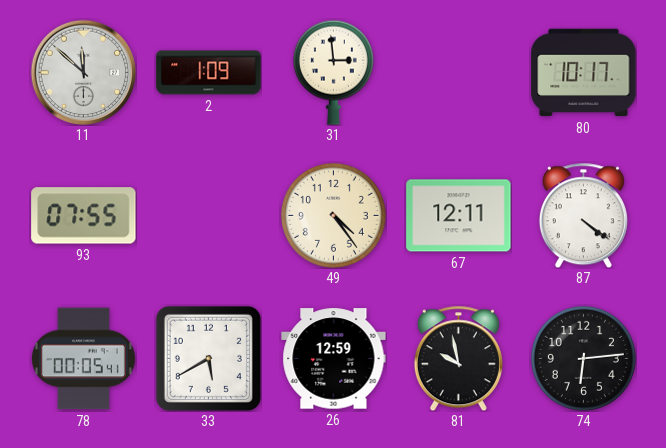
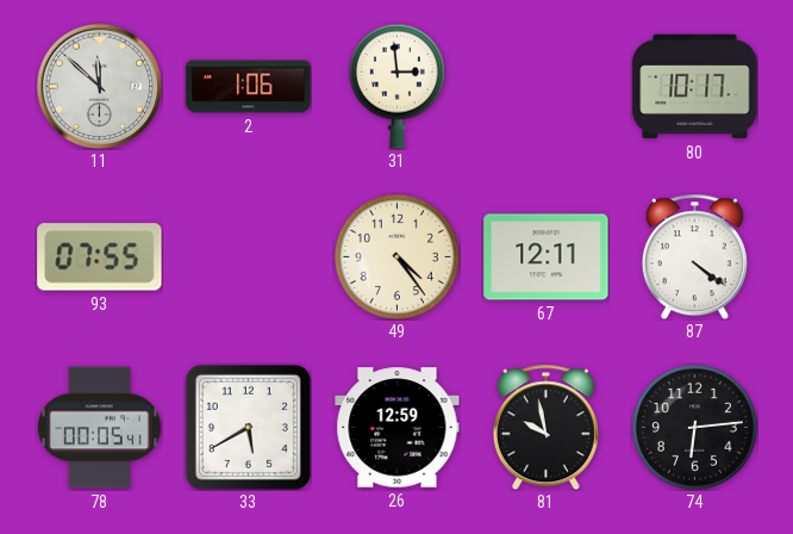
2: 1:09 -> 1:06 (249, 87)
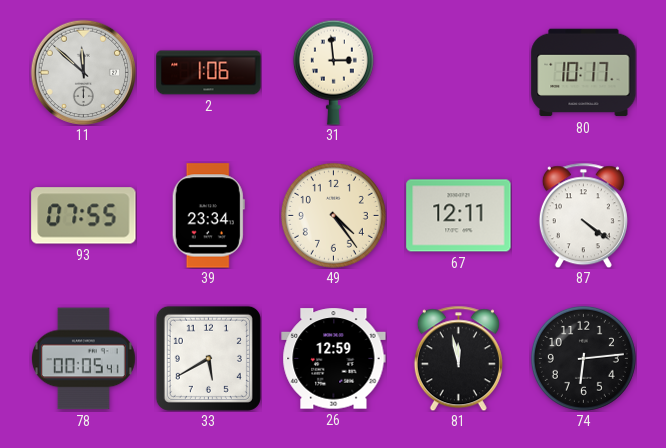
39: none -> 23:34 (208, 216)
81: 9:58 -> 11:58 (458, 358)
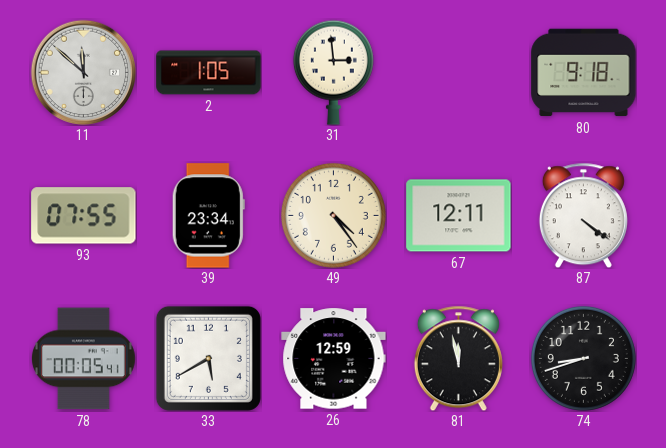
2: 1:06 -> 1:05 (209, 73)
80: 10:17 -> 9:18 (584, 73)
74: 6:14 -> 8:42 (583, 358)
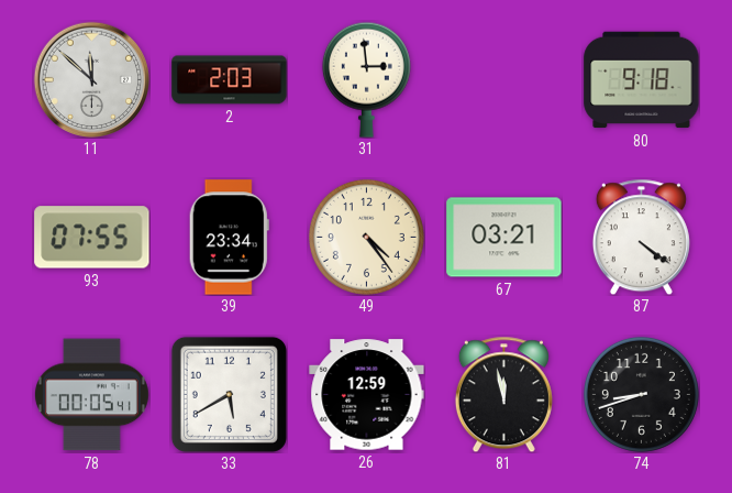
2: 1:05 -> 2:03 (230, 80)
67: 12:11 -> 03:21 (504, 238)
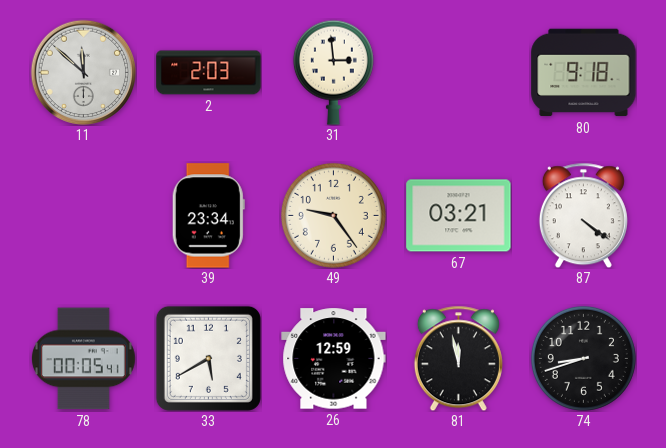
93: 07:55 -> none (92, 238)
49: 4:24 -> 9:24 (333, 215)
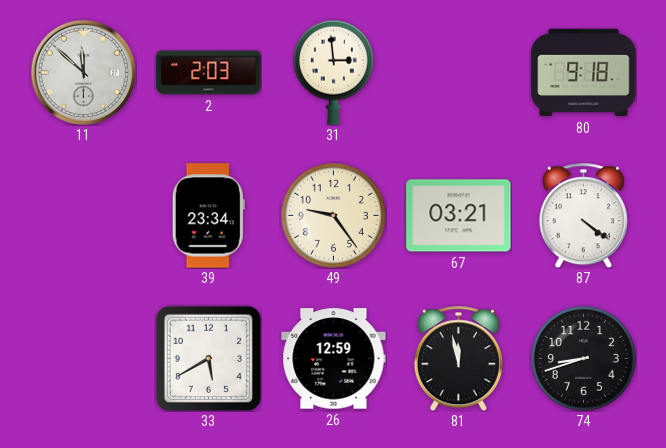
78: 00:05 -> none (83, 359)
